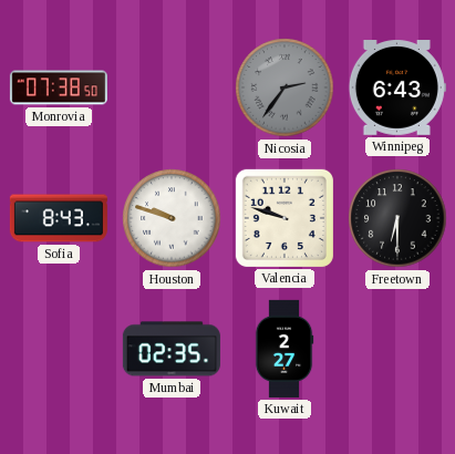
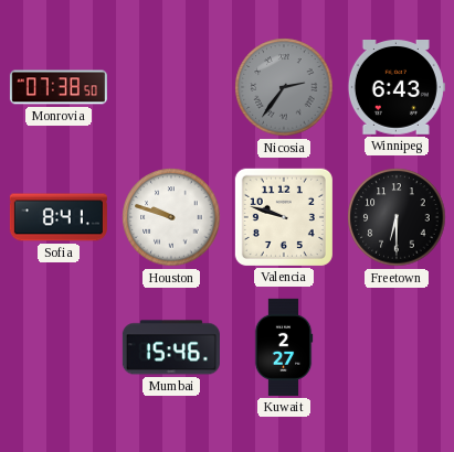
Sofia: 8:43 -> 8:41 (59, 217)
Mumbai: 02:35 -> 15:46 (171, 347)
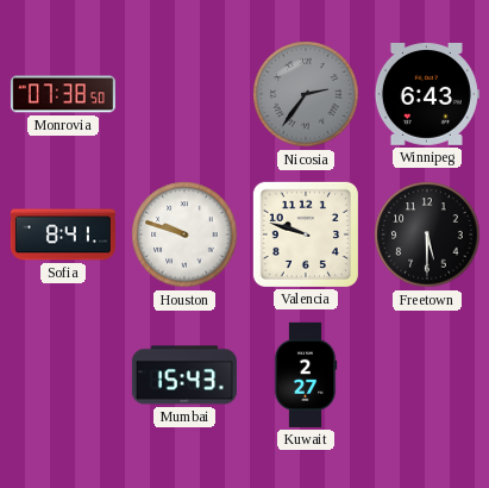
Freetown: 6:30 -> 5:30 (427, 234)
Mumbai: 15:46 -> 15:43 (184, 375)
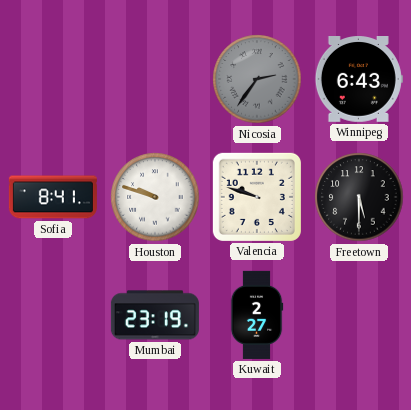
Monrovia: 07:38 -> none (63, 94)
Mumbai: 15:43 -> 23:19 (155, 315)
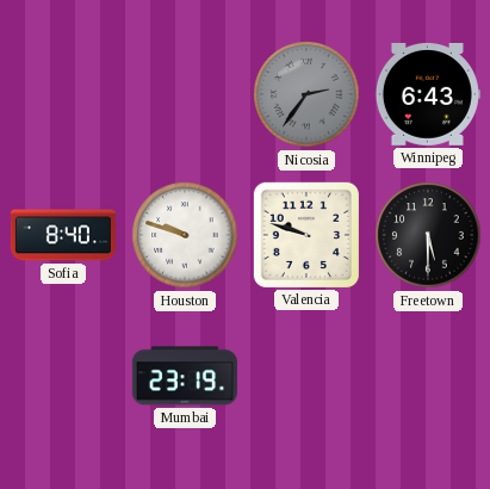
Sofia: 8:41 -> 8:40 (63, 235)
Kuwait: 2:27 -> none (257, 315)
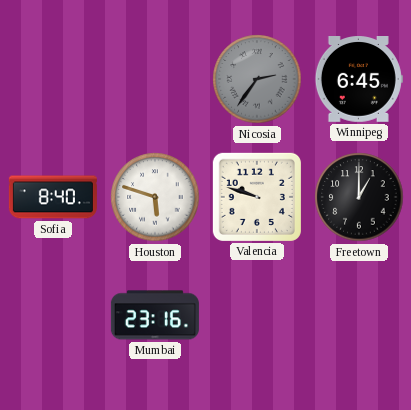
Winnipeg: 6:43 -> 6:45 (359, 80)
Houston: 9:48 -> 5:48 (155, 197)
Freetown: 5:30 -> 1:00 (359, 197)
Mumbai: 23:19 -> 23:16 (155, 315)
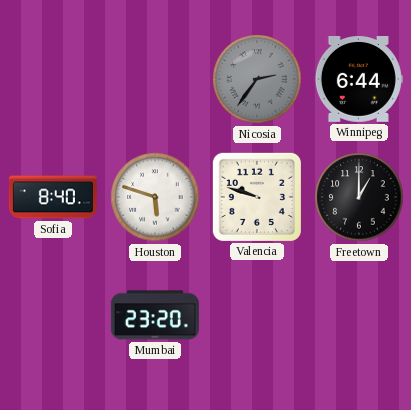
Winnipeg: 6:45 -> 6:44 (359, 80)
Mumbai: 23:16 -> 23:20 (155, 315)
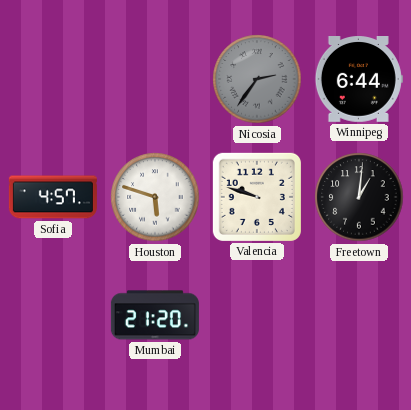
Sofia: 8:40 -> 4:57 (53, 197)
Freetown: 1:00 -> 1:01 (359, 197)
Mumbai: 23:20 -> 21:20 (155, 315)
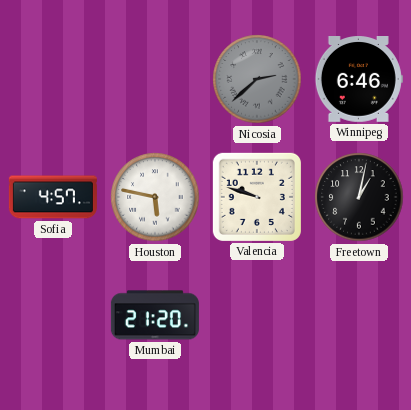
Nicosia: 2:36 -> 2:38 (257, 79)
Winnipeg: 6:44 -> 6:46 (359, 80)
Houston: 5:48 -> 5:47 (155, 197)
Freetown: 1:01 -> 1:02 (359, 197)
